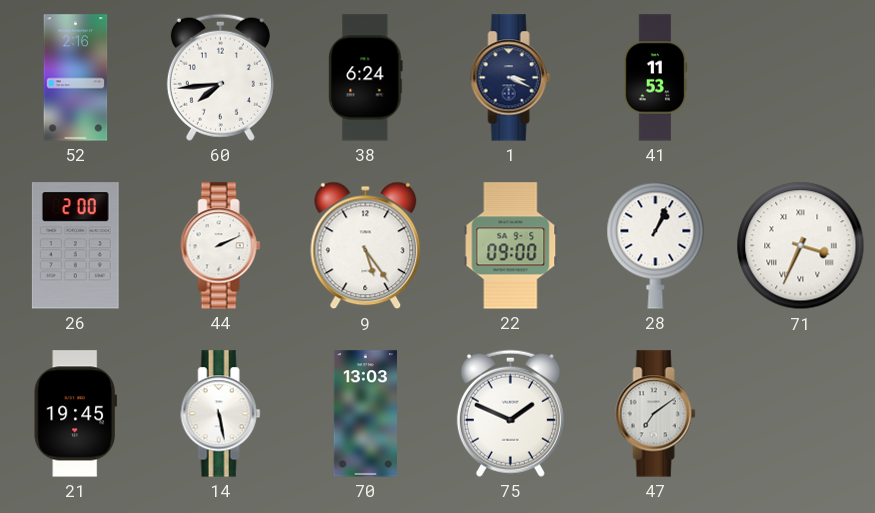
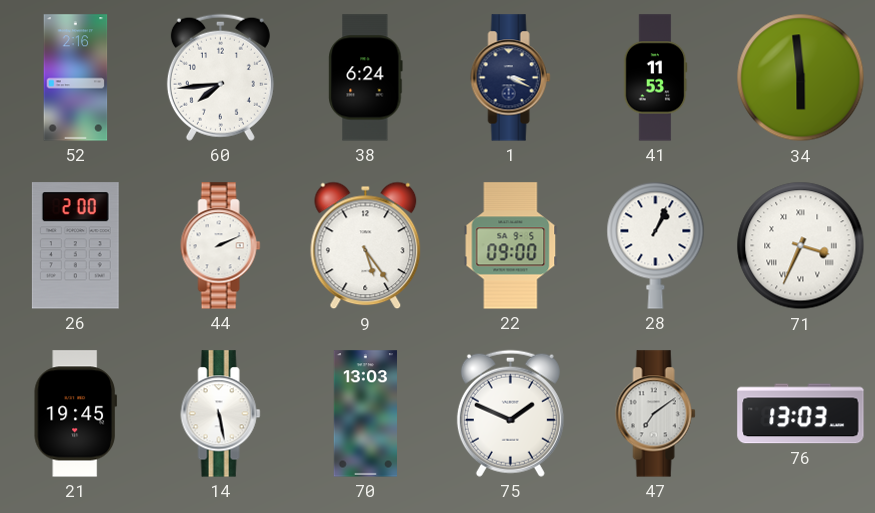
34: none -> 5:59 (801, 78)
76: none -> 13:03 (801, 414)
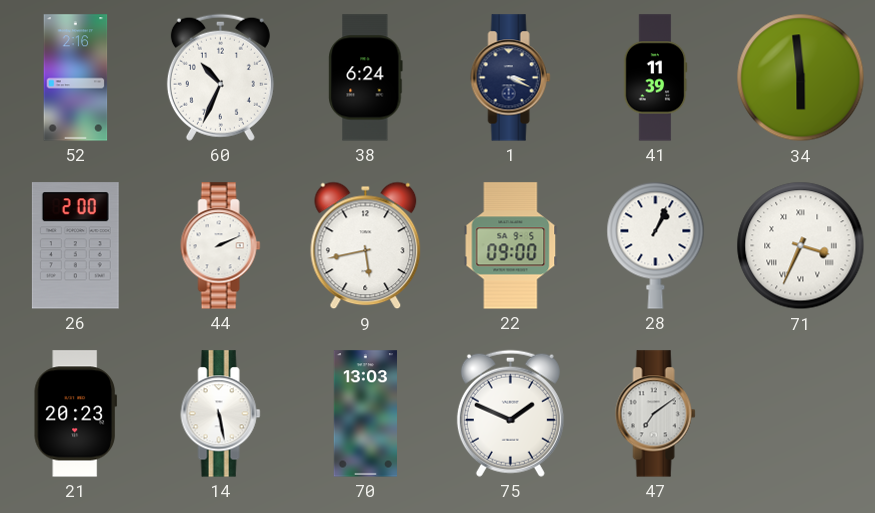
60: 7:44 -> 10:34 (220, 77)
41: 11:53 -> 11:39 (655, 78)
9: 5:24 -> 5:43 (366, 246)
21: 19:45 -> 20:23 (75, 414)
76: 13:03 -> none (801, 414)
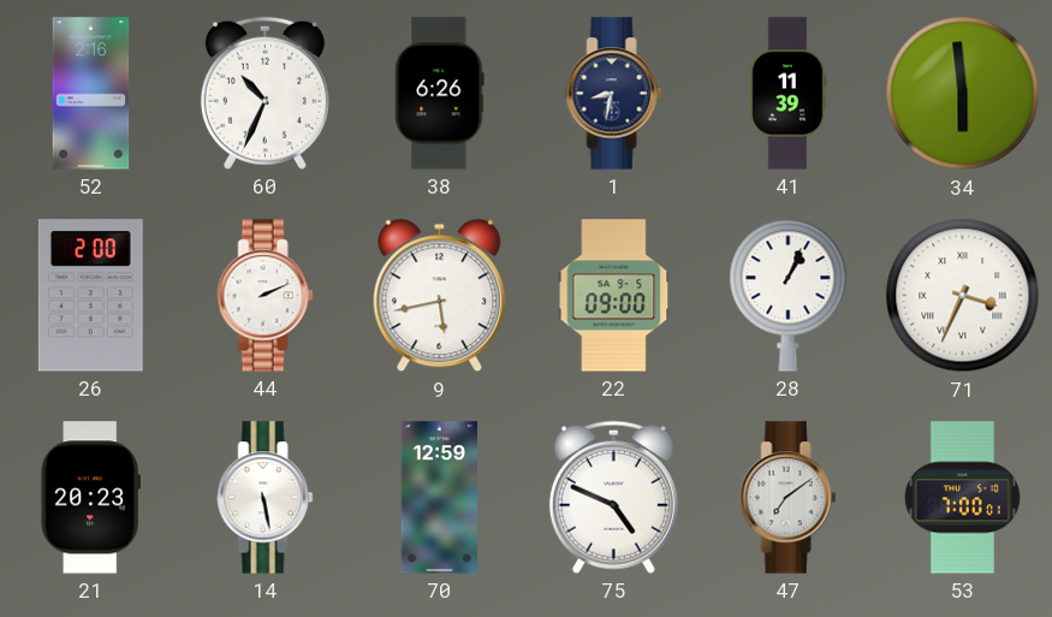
38: 6:24 -> 6:26 (440, 94)
1: 3:19 -> 8:32 (614, 94)
70: 13:03 -> 12:59 (439, 498)
75: 1:49 -> 4:49 (613, 497)
53: none -> 7:00 (962, 498)
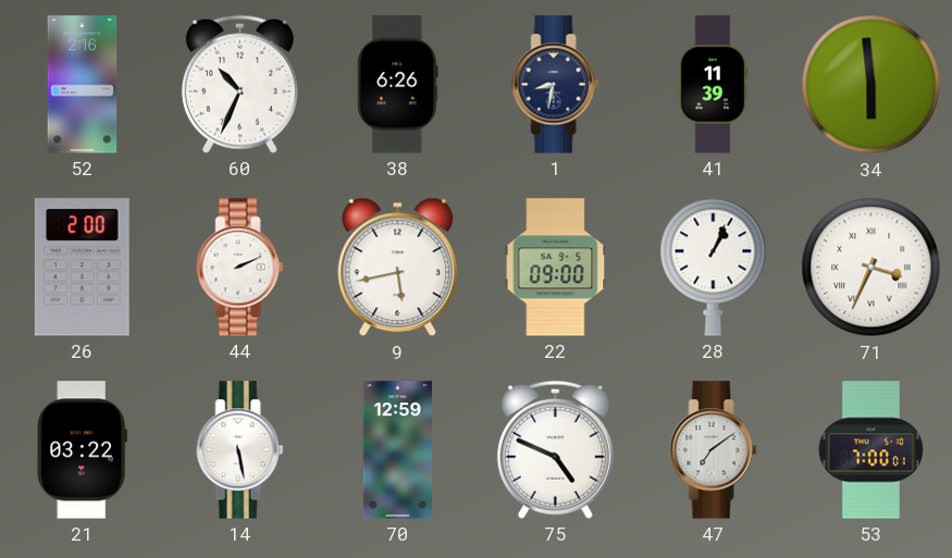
21: 20:23 -> 03:22 (82, 450)
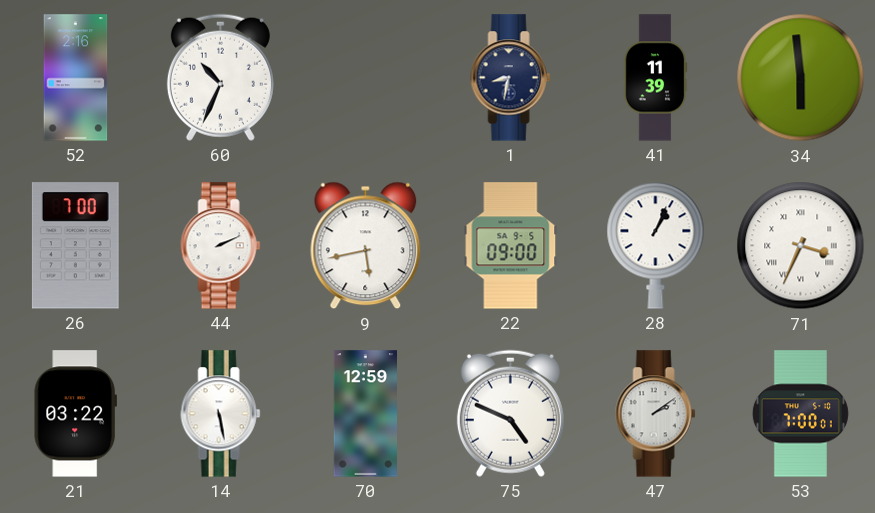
38: 6:26 -> none (398, 85)
26: 2:00 -> 7:00 (75, 246)
47: 7:09 -> 2:09 (656, 414)
